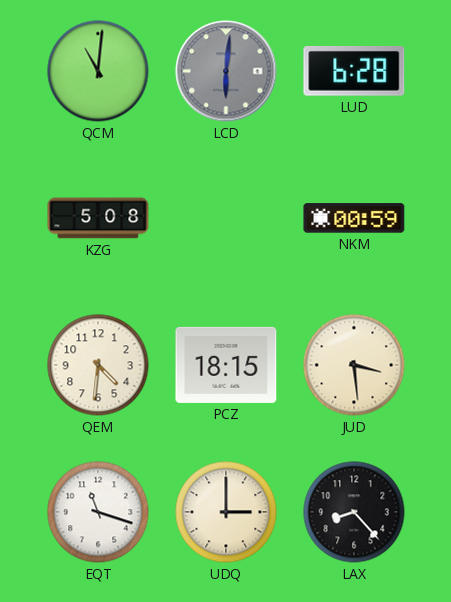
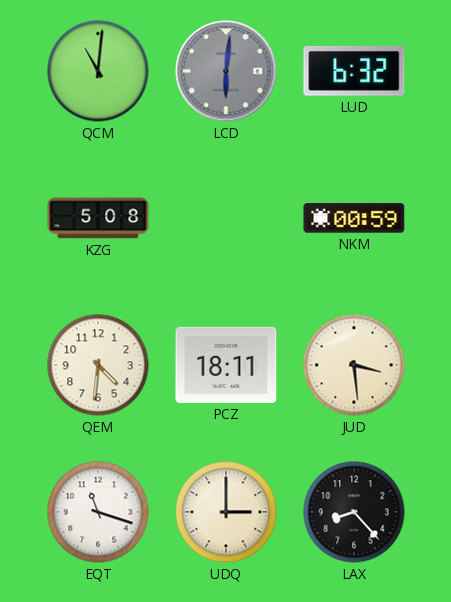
LUD: 6:28 -> 6:32 (354, 72)
PCZ: 18:15 -> 18:11 (226, 365)
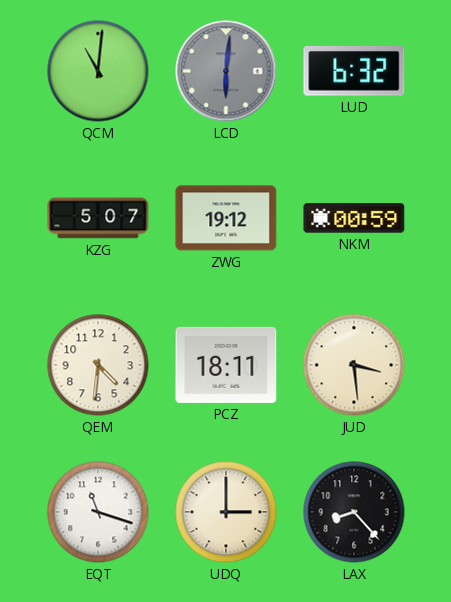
KZG: 5:08 -> 5:07 (98, 218)
ZWG: none -> 19:12 (226, 218)
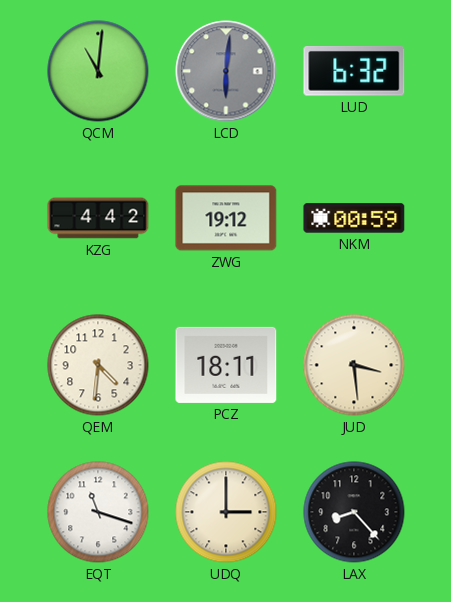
KZG: 5:07 -> 4:42 (98, 218)
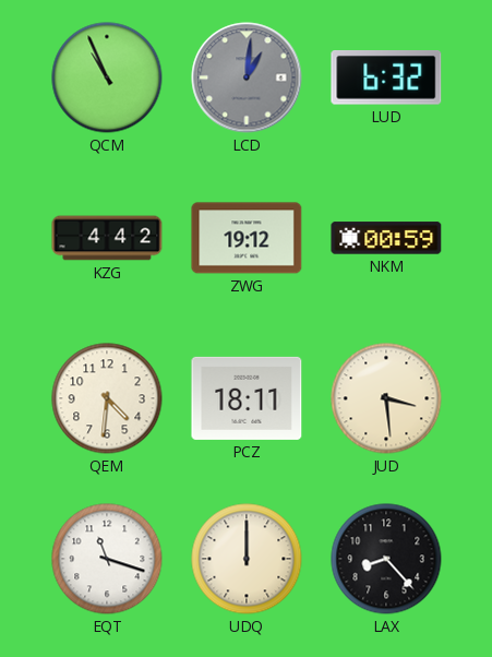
QCM: 11:01 -> 10:56 (107, 77)
LCD: 6:01 -> 1:01 (247, 77)
UDQ: 3:00 -> 12:00 (247, 559)
